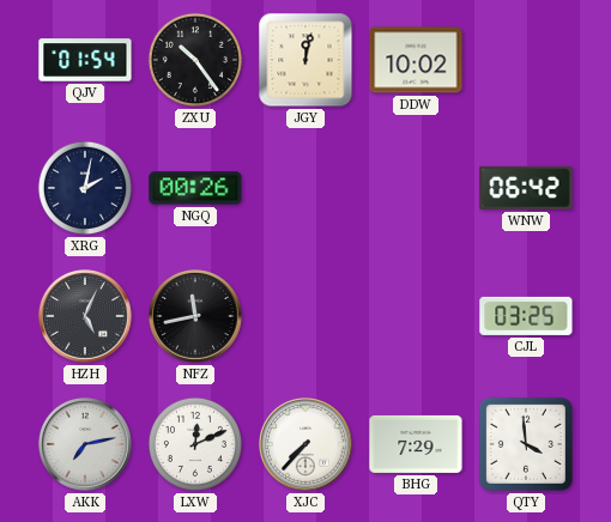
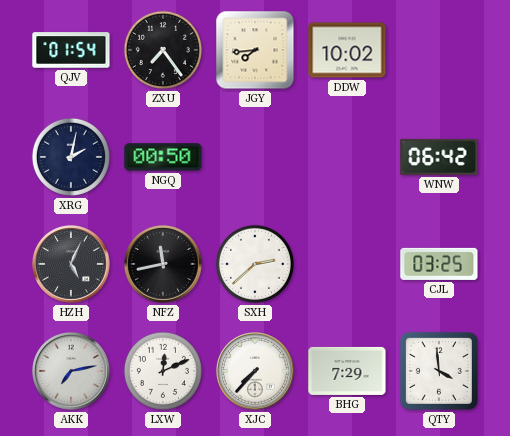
ZXU: 10:24 -> 7:24 (163, 50)
JGY: 12:02 -> 7:44 (255, 50)
NGQ: 00:26 -> 00:50 (163, 157)
SXH: none -> 2:38 (255, 264)
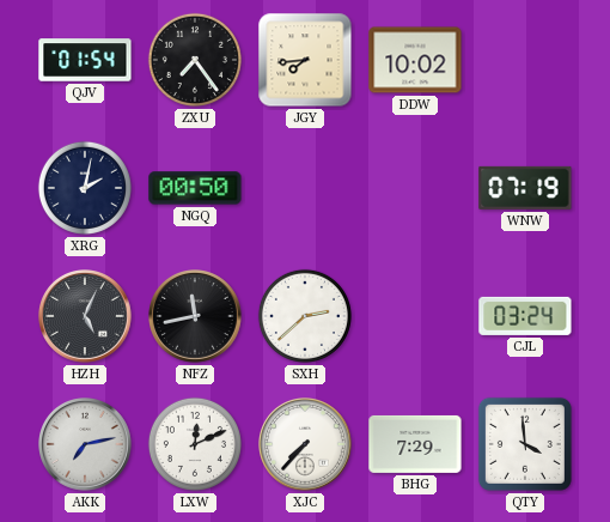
WNW: 06:42 -> 07:19 (525, 188)
CJL: 03:25 -> 03:24 (525, 316)
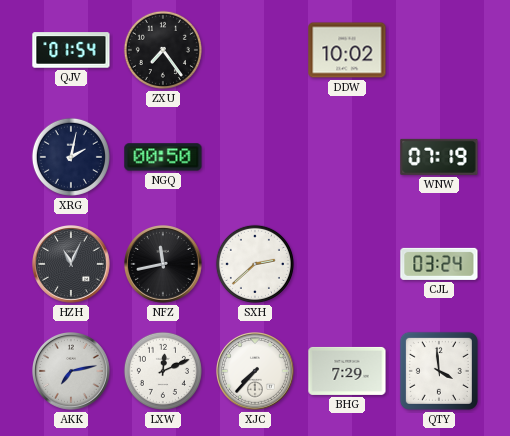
JGY: 7:44 -> none (305, 60)
HZH: 5:04 -> 11:04 (72, 265)
